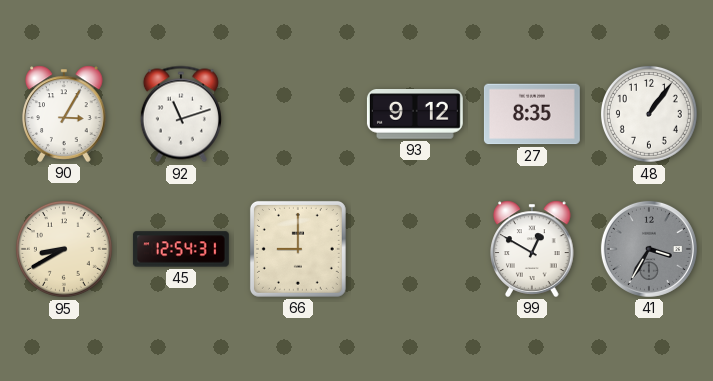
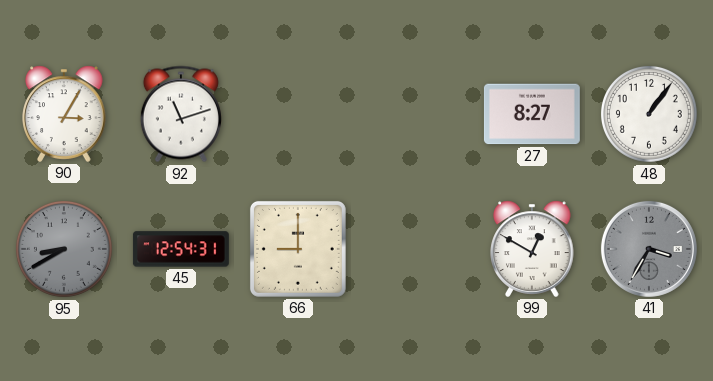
93: 9:12 -> none (415, 114)
27: 8:35 -> 8:27 (532, 114)
95 dial: cream -> grey (64, 249)
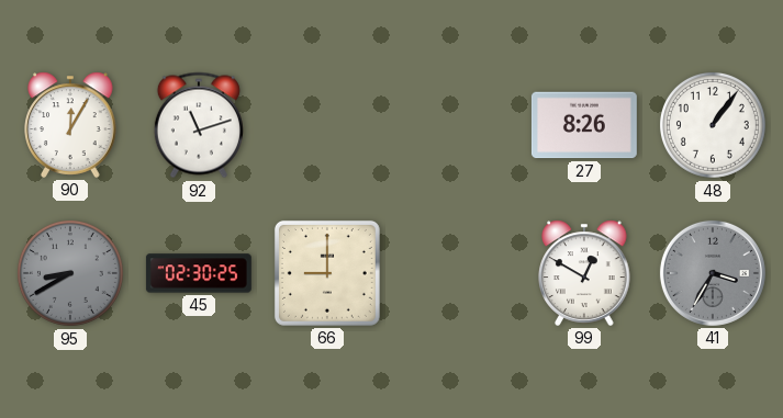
90: 3:05 -> 12:05 (70, 125)
27: 8:27 -> 8:26 (584, 125)
45: 12:54 -> 02:30 (199, 273)
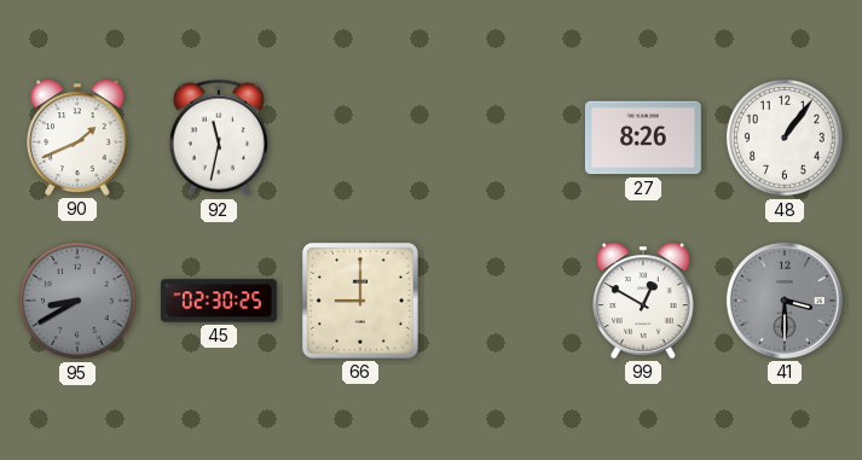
90: 12:05 -> 1:41 (77, 138)
92: 11:12 -> 11:32 (219, 138)
41: 3:35 -> 3:30 (785, 301)
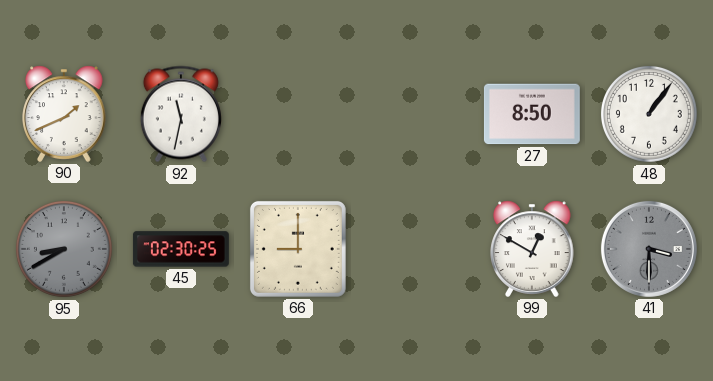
27: 8:26 -> 8:50 (532, 114)
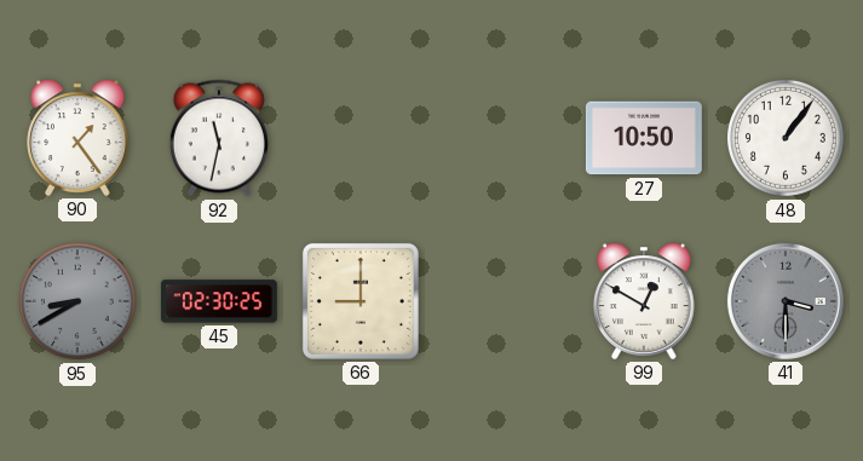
90: 1:41 -> 1:24 (77, 138)
27: 8:50 -> 10:50 (644, 138)
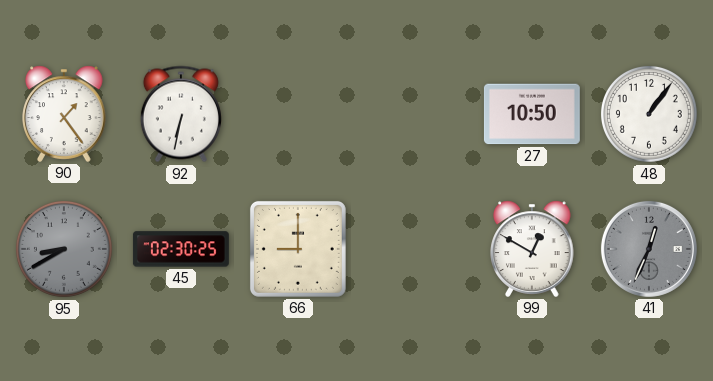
92: 11:32 -> 6:32 (181, 114)
41: 3:30 -> 12:34 (649, 249)
